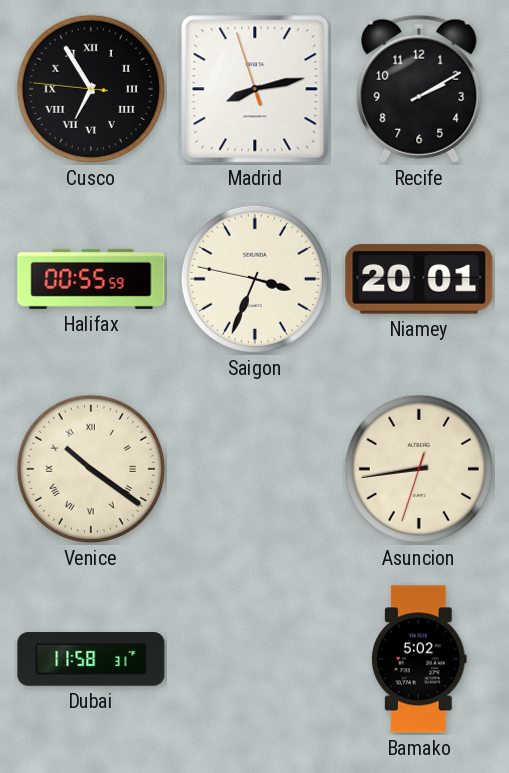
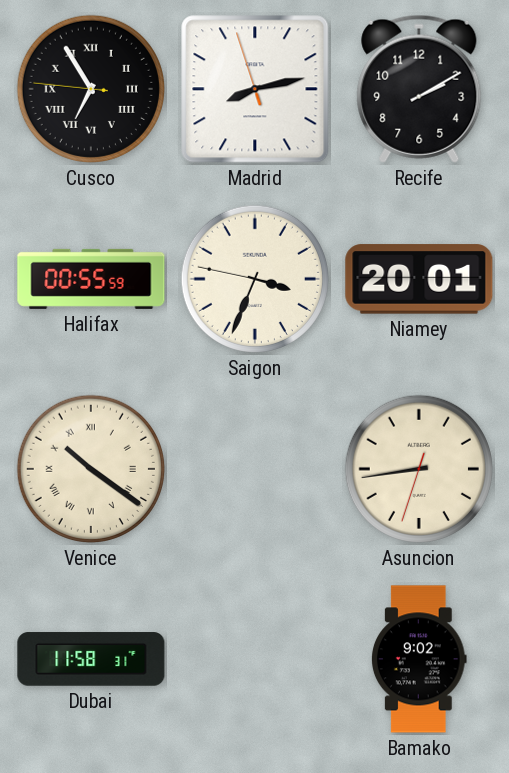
Bamako: 5:02 -> 9:02 (419, 659)
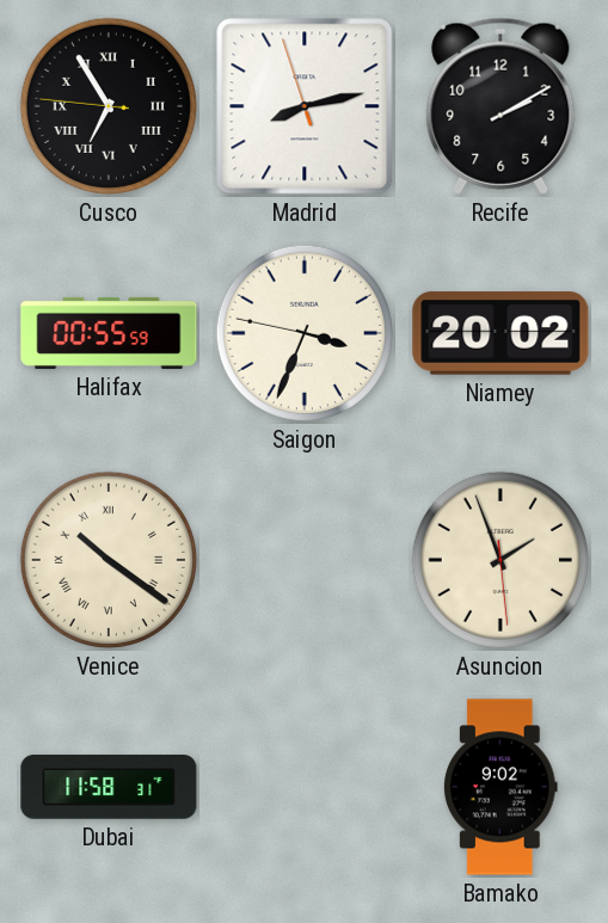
Niamey: 20:01 -> 20:02 (500, 333)
Asuncion: 8:43 -> 1:56 (500, 560)
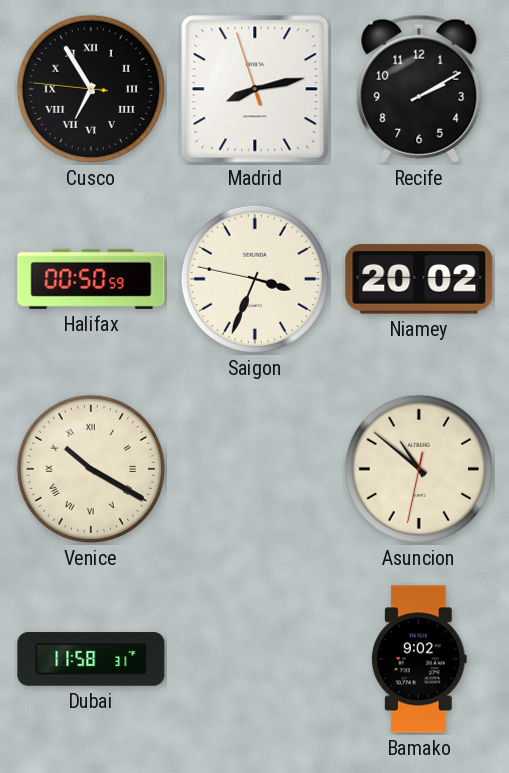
Halifax: 00:55 -> 00:50 (91, 279)
Venice: 10:21 -> 10:20 (91, 469)
Asuncion: 1:56 -> 10:51 (419, 469)
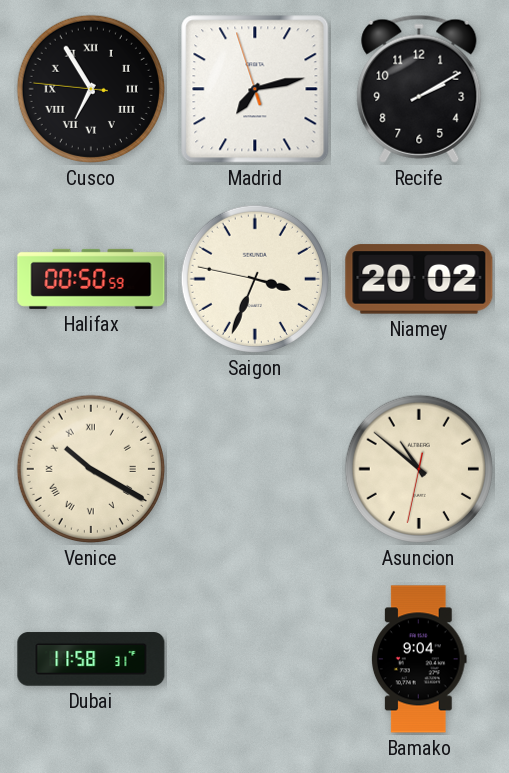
Madrid: 8:12 -> 7:12 (255, 89)
Bamako: 9:02 -> 9:04 (419, 659)
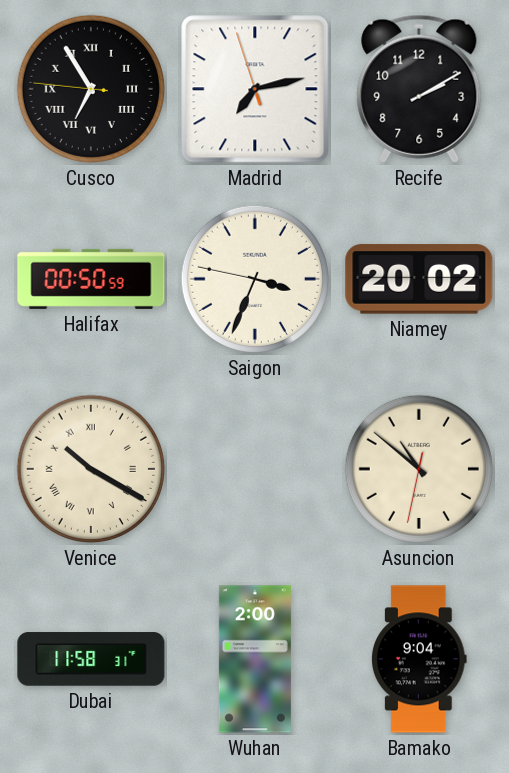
Wuhan: none -> 2:00 (255, 659)
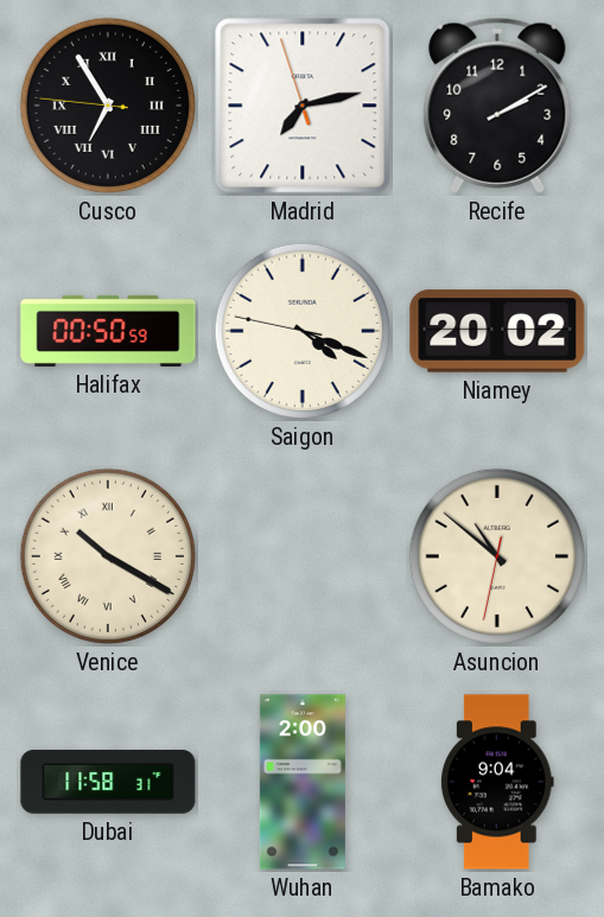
Saigon: 3:33 -> 4:18 (303, 331)
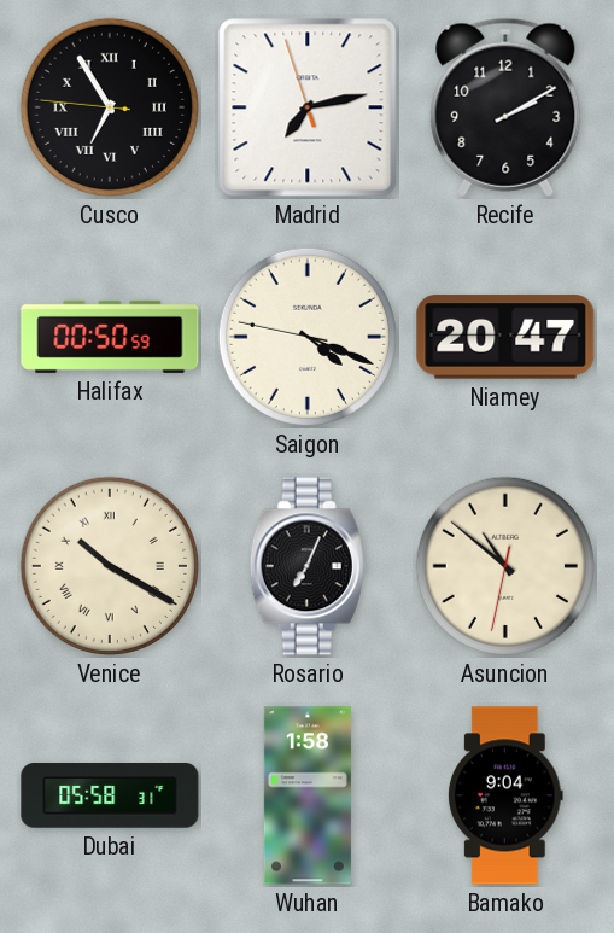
Niamey: 20:02 -> 20:47 (505, 337)
Rosario: none -> 7:04 (308, 566)
Dubai: 11:58 -> 05:58 (110, 795)
Wuhan: 2:00 -> 1:58 (308, 795)
